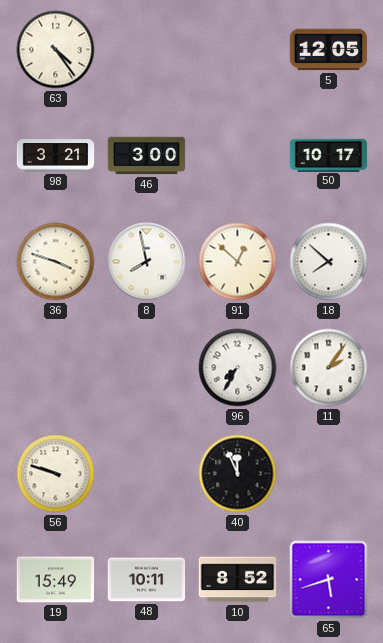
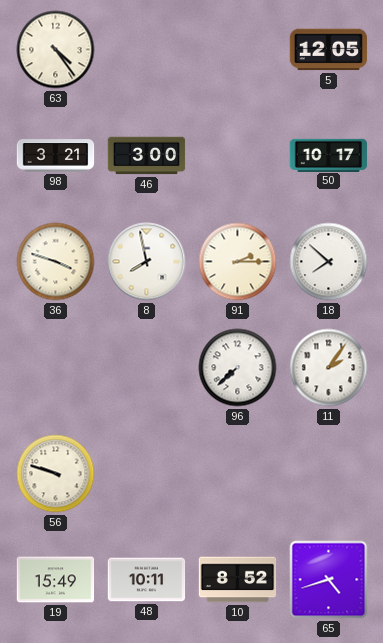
91: 12:52 -> 2:15 (238, 262)
96: 7:35 -> 7:38 (238, 368)
40: 11:56 -> none (238, 474)
65: 5:42 -> 4:42 (329, 580)
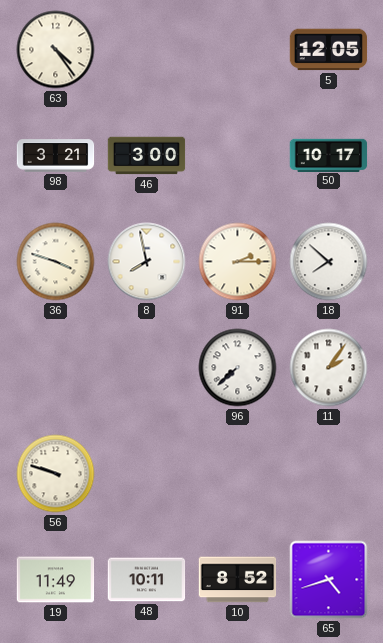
19: 15:49 -> 11:49 (56, 580)
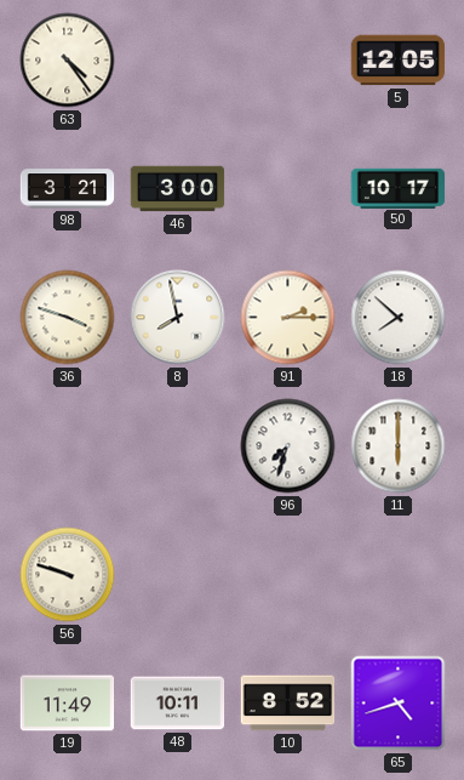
96: 7:38 -> 7:33 (288, 446)
11: 2:06 -> 6:00 (399, 446)
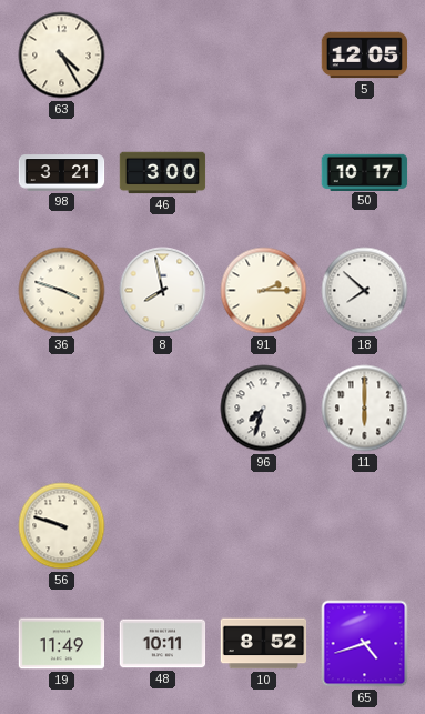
63: 4:24 -> 4:25 (62, 56)
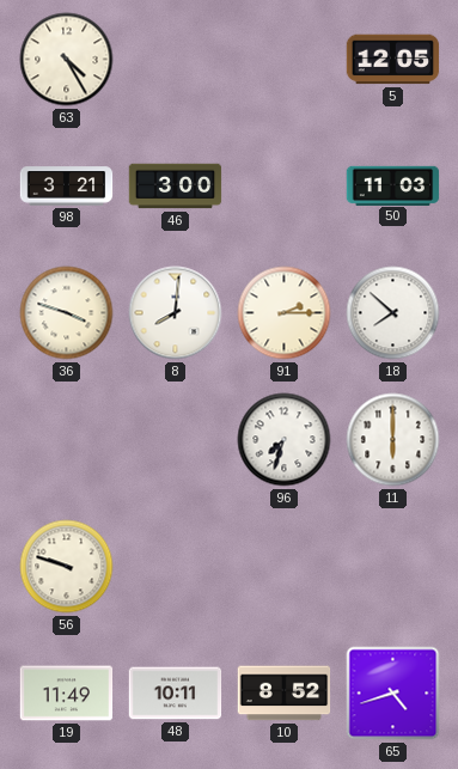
50: 10:17 -> 11:03 (393, 185)
8: 7:58 -> 8:01 (176, 313)
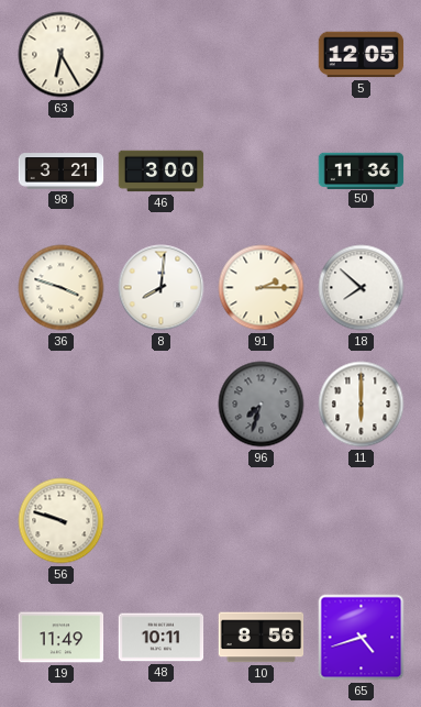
63: 4:25 -> 6:25 (62, 55)
50: 11:03 -> 11:36 (362, 170)
96 dial: white -> grey (262, 405)
10: 8:52 -> 8:56 (262, 638)
